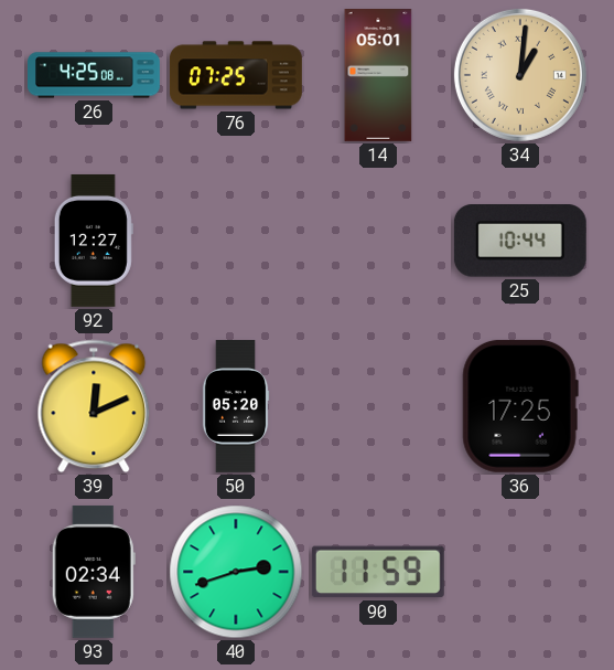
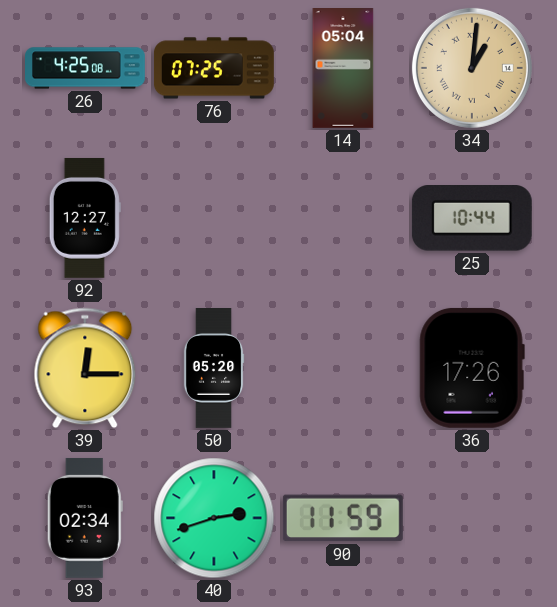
14: 05:01 -> 05:04 (343, 69)
39: 12:11 -> 12:15 (85, 368)
36: 17:25 -> 17:26 (472, 368)
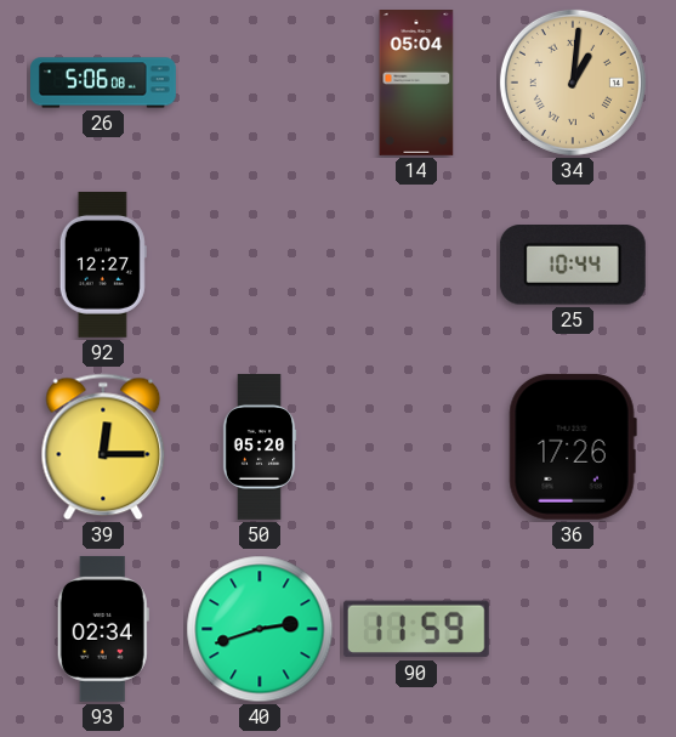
26: 4:25 -> 5:06 (104, 83)
76: 07:25 -> none (214, 68)
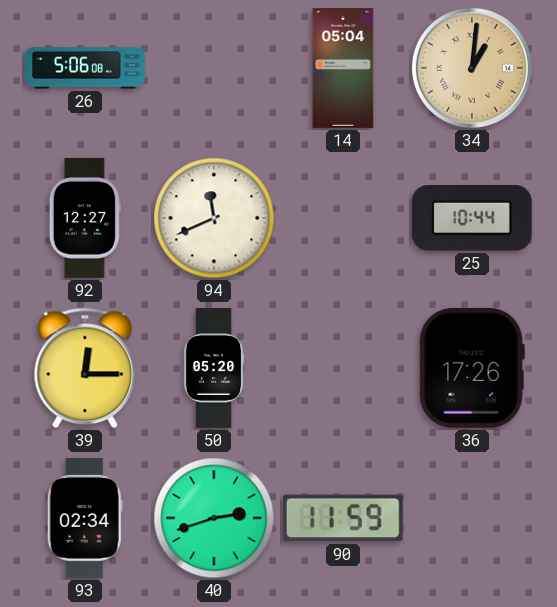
94: none -> 11:41 (214, 218)
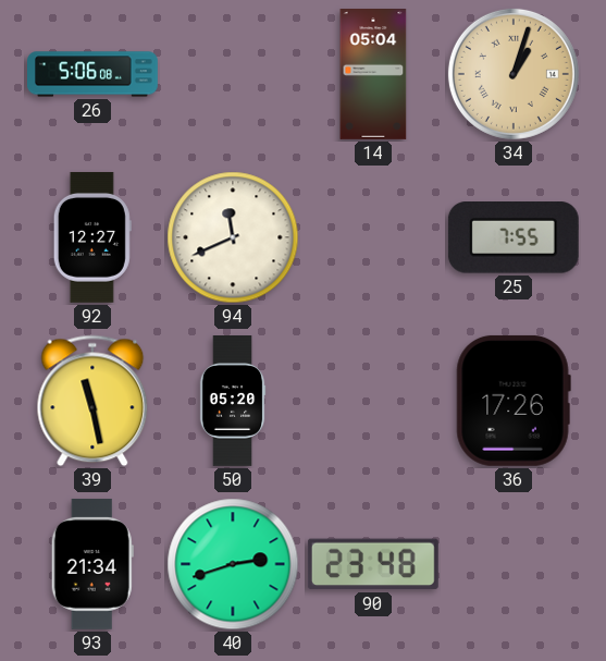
34: 1:01 -> 1:03 (514, 74)
25: 10:44 -> 7:55 (514, 238)
39: 12:15 -> 11:28 (92, 401)
93: 02:34 -> 21:34 (92, 564)
90: 11:59 -> 23:48 (373, 564)
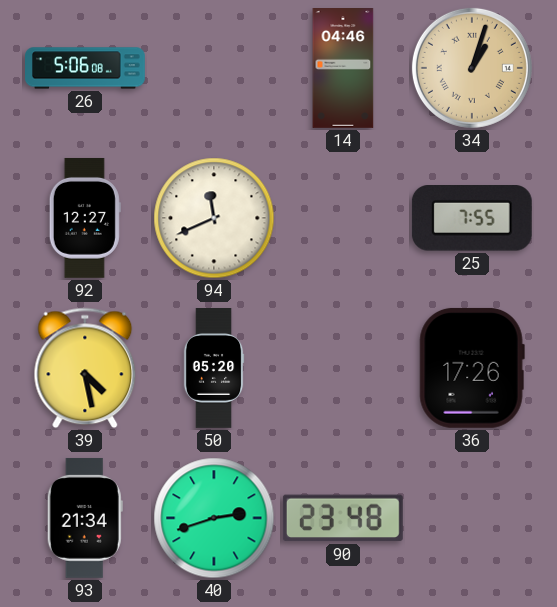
14: 05:04 -> 04:46 (343, 69)
39: 11:28 -> 4:28 (85, 368)
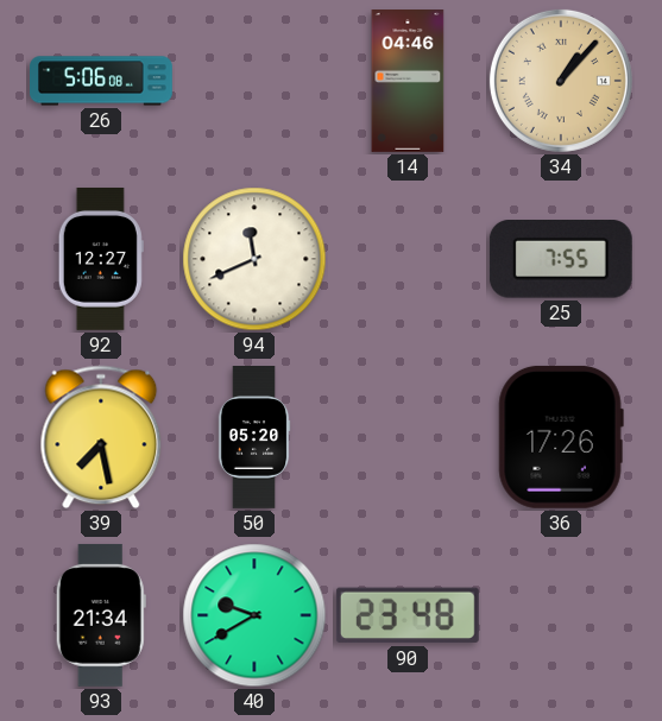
34: 1:03 -> 1:07 (561, 81)
39: 4:28 -> 7:28 (101, 437)
40: 2:42 -> 9:40 (254, 615)
